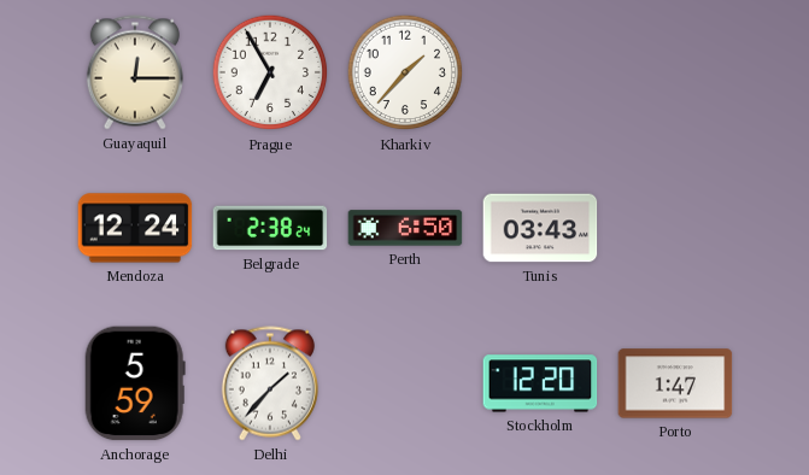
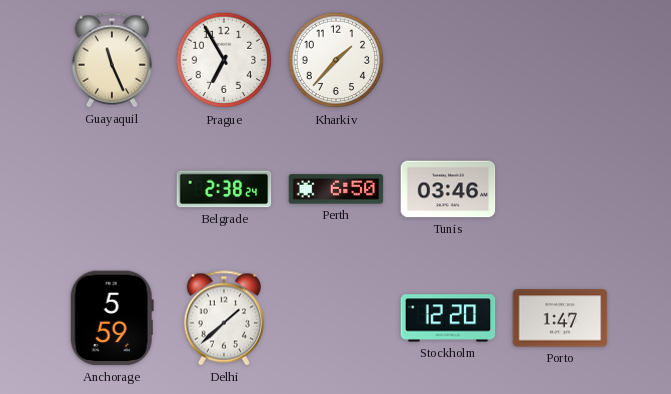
Guayaquil: 12:15 -> 11:26 (112, 60)
Mendoza: 12:24 -> none (135, 228)
Tunis: 03:43 -> 03:46 (448, 189)
Delhi: 1:37 -> 1:38 (224, 318)
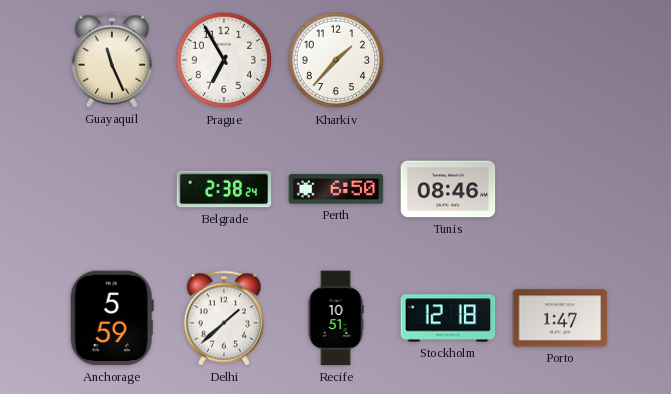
Tunis: 03:46 -> 08:46 (448, 189)
Recife: none -> 10:51 (336, 318)
Stockholm: 12:20 -> 12:18 (448, 318)
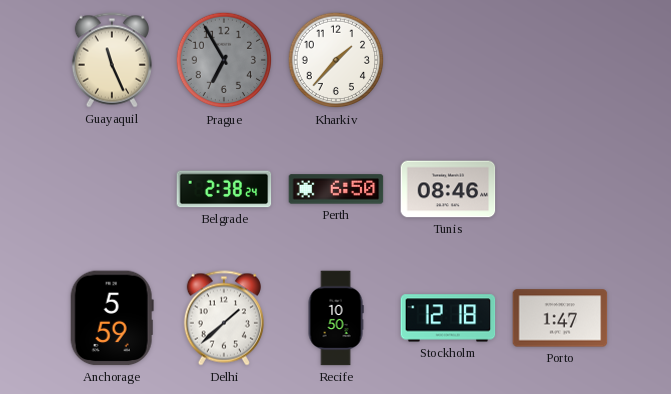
Prague dial: white -> grey (224, 60)
Recife: 10:51 -> 10:50 (336, 318)
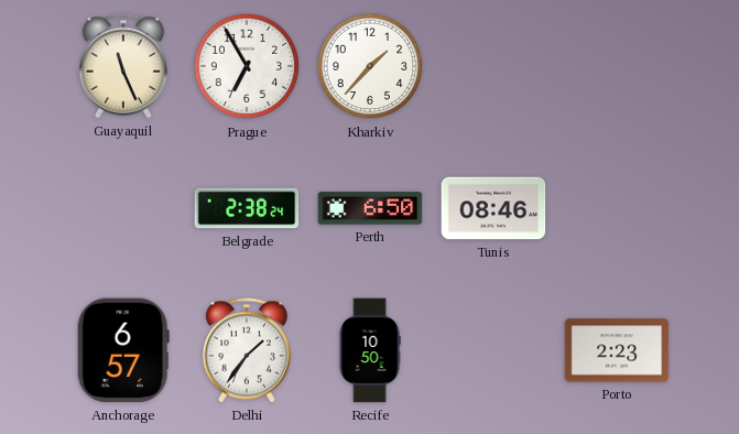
Prague dial: grey -> white (247, 66)
Anchorage: 5:59 -> 6:57 (123, 350)
Delhi: 1:38 -> 1:36 (247, 350)
Stockholm: 12:18 -> none (448, 318)
Porto: 1:47 -> 2:23 (617, 350)
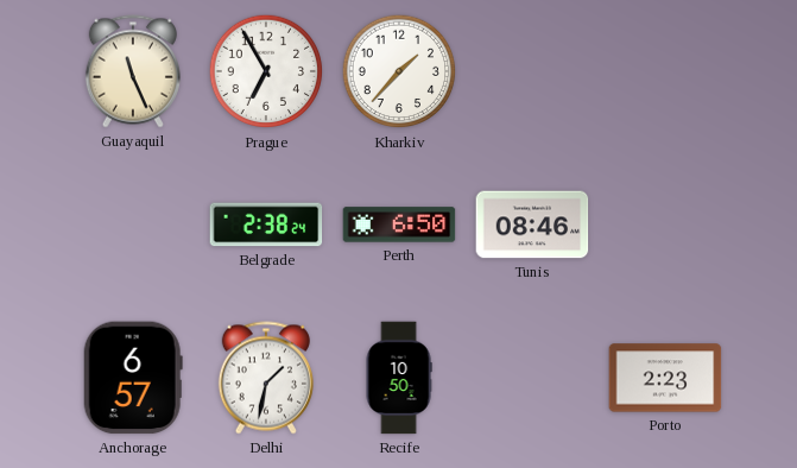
Delhi: 1:36 -> 1:32 (266, 378)
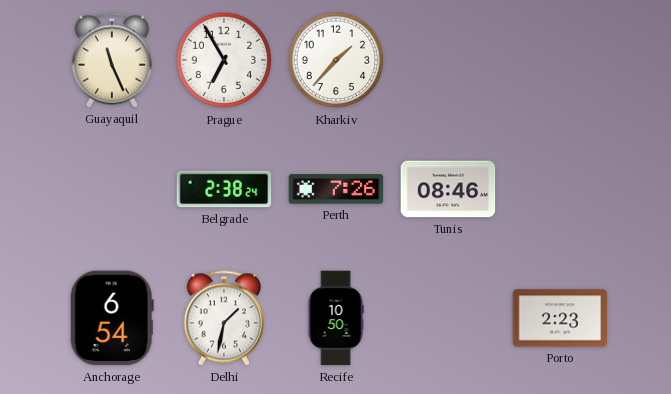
Perth: 6:50 -> 7:26 (336, 189)
Anchorage: 6:57 -> 6:54 (112, 318)
